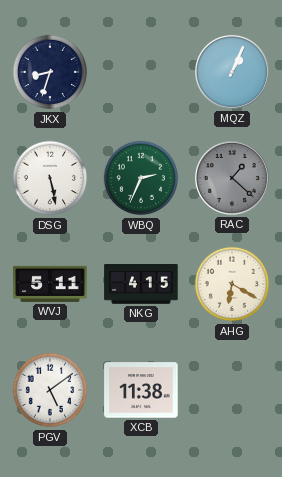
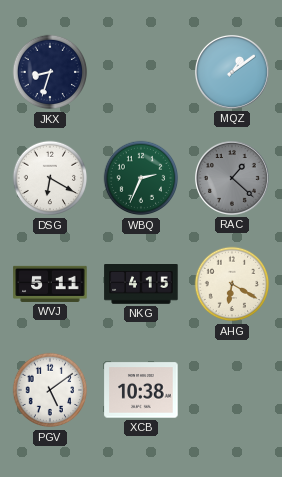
MQZ: 1:04 -> 1:09 (233, 73)
DSG: 5:28 -> 6:20 (50, 178)
XCB: 11:38 -> 10:38 (141, 390)
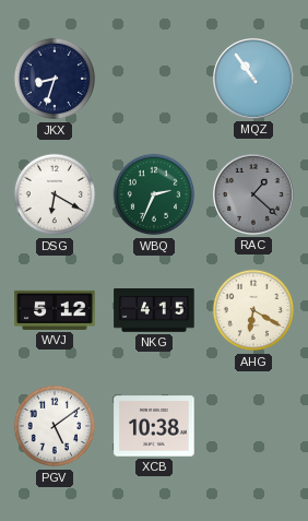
MQZ: 1:09 -> 10:54 (254, 80)
WVJ: 5:11 -> 5:12 (55, 310)
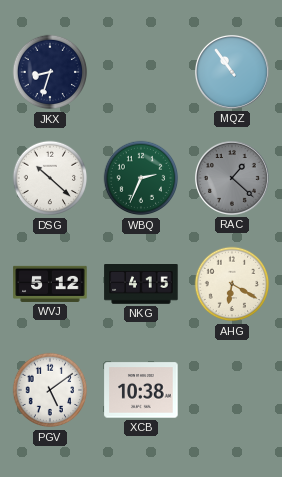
DSG: 6:20 -> 10:22 (50, 178)
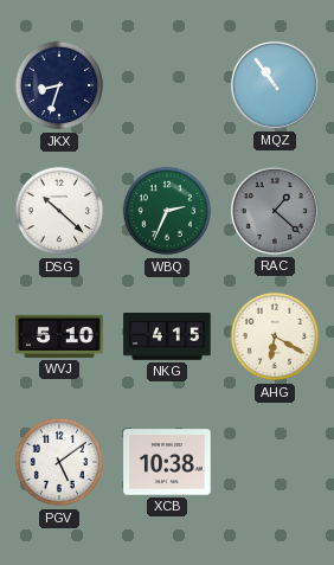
WVJ: 5:12 -> 5:10 (59, 336)
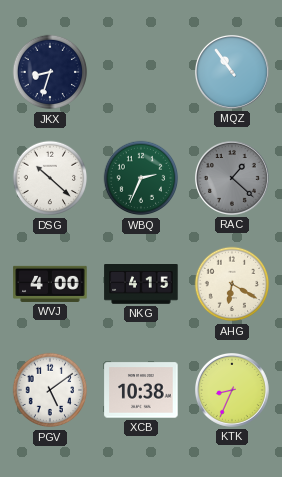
WVJ: 5:10 -> 4:00 (50, 284)
KTK: none -> 8:34 (233, 391)
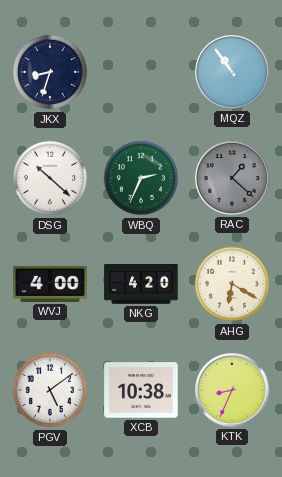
NKG: 4:15 -> 4:20 (141, 284)
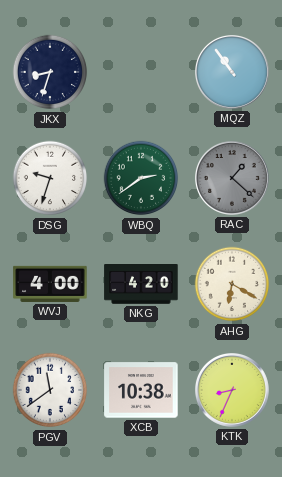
DSG: 10:22 -> 9:33 (50, 178)
WBQ: 2:34 -> 2:39 (141, 178)
PGV: 5:09 -> 11:39 (50, 390)
